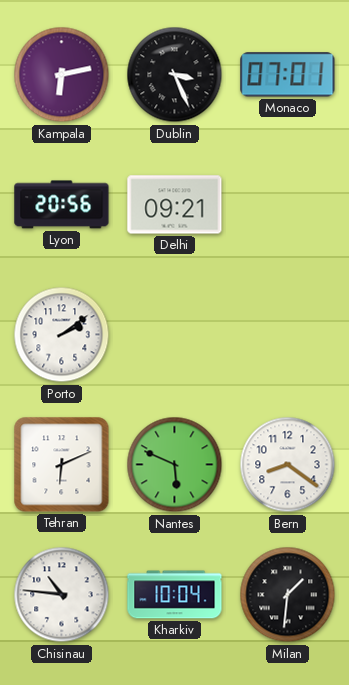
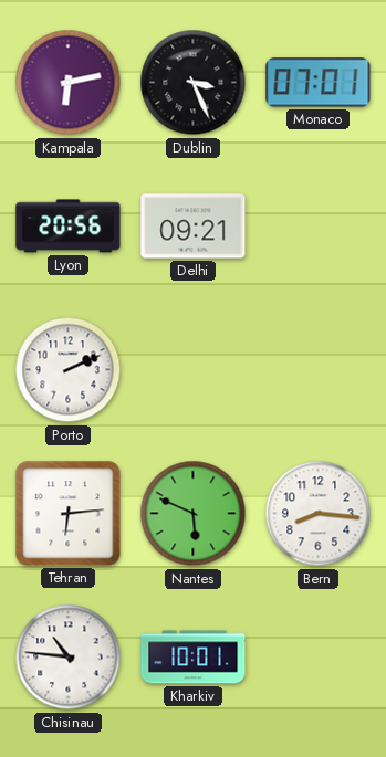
Porto: 2:09 -> 2:11 (69, 370)
Tehran: 6:11 -> 6:14 (69, 514)
Bern: 8:21 -> 8:16 (319, 514)
Kharkiv: 10:04 -> 10:01 (194, 658)
Milan: 1:31 -> none (288, 595)
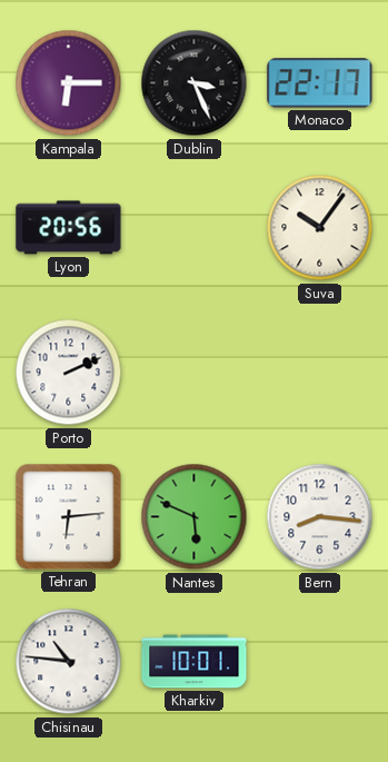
Kampala: 6:13 -> 6:15 (69, 83)
Monaco: 07:01 -> 22:17 (320, 83)
Delhi: 09:21 -> none (194, 227)
Suva: none -> 10:06 (320, 228)
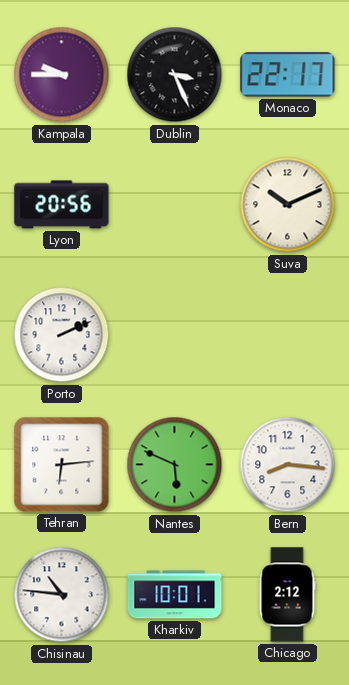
Kampala: 6:15 -> 9:45 (62, 75)
Suva: 10:06 -> 10:11 (288, 205)
Chicago: none -> 2:12 (287, 595)
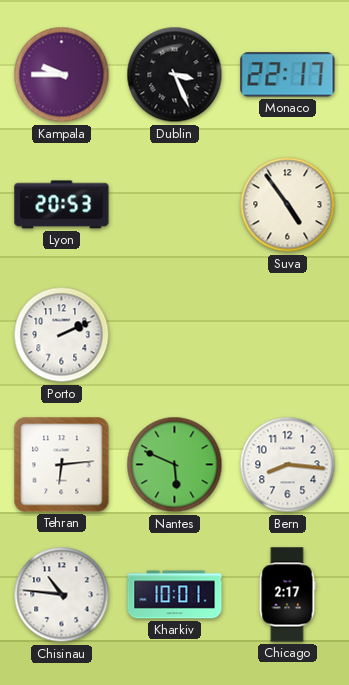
Lyon: 20:56 -> 20:53 (62, 205)
Suva: 10:11 -> 4:54 (288, 205)
Chicago: 2:12 -> 2:17 (287, 595)
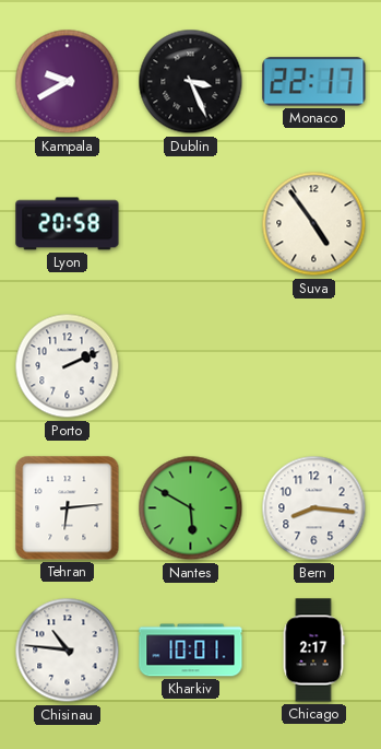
Kampala: 9:45 -> 9:40 (68, 82)
Lyon: 20:53 -> 20:58 (68, 224)
Nantes: 5:49 -> 5:50 (191, 508)
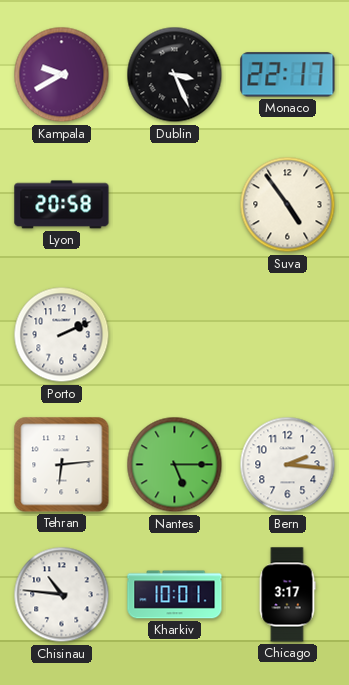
Nantes: 5:50 -> 5:15 (175, 465)
Bern: 8:16 -> 2:16 (288, 465)
Chicago: 2:17 -> 3:17 (287, 595)
